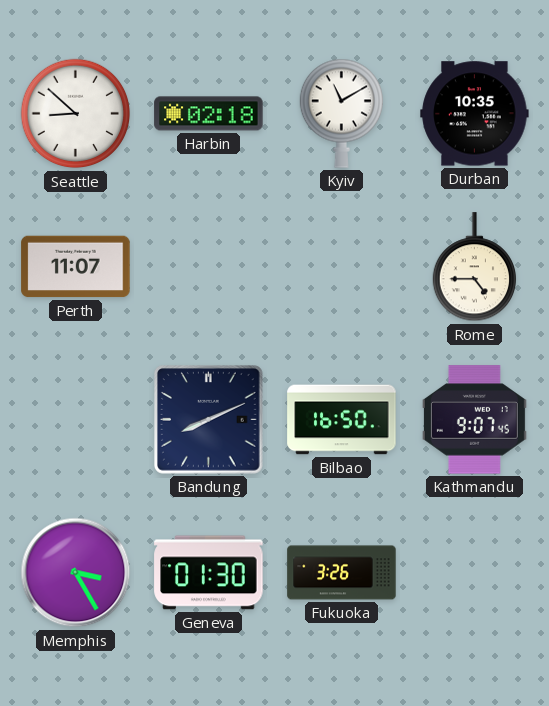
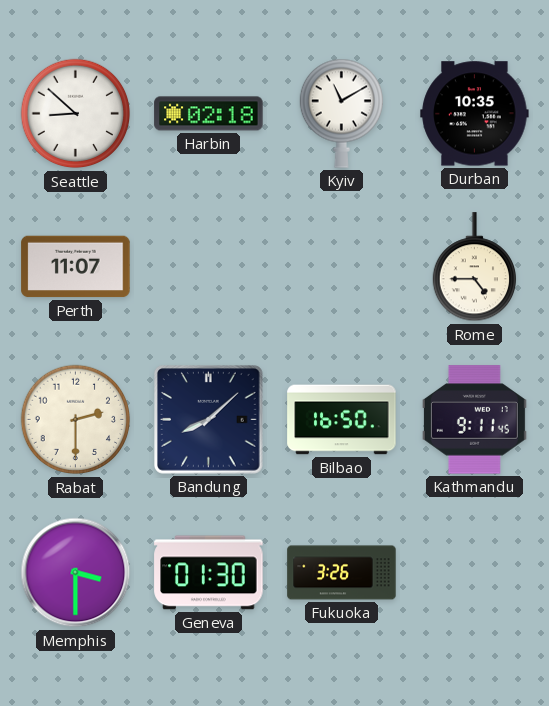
Rabat: none -> 2:30 (76, 420)
Bandung: 8:11 -> 8:08 (209, 420)
Kathmandu: 9:07 -> 9:11 (474, 420)
Memphis: 3:25 -> 3:30 (76, 573)
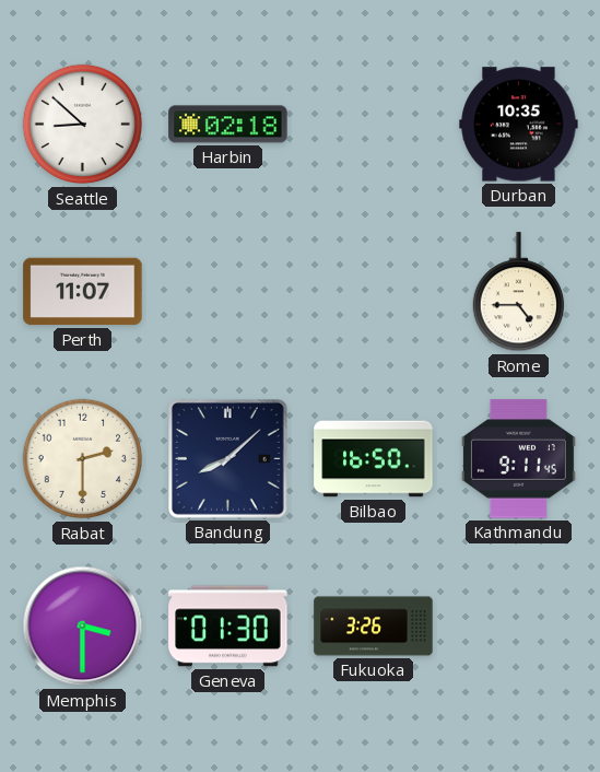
Kyiv: 11:10 -> none (341, 113)
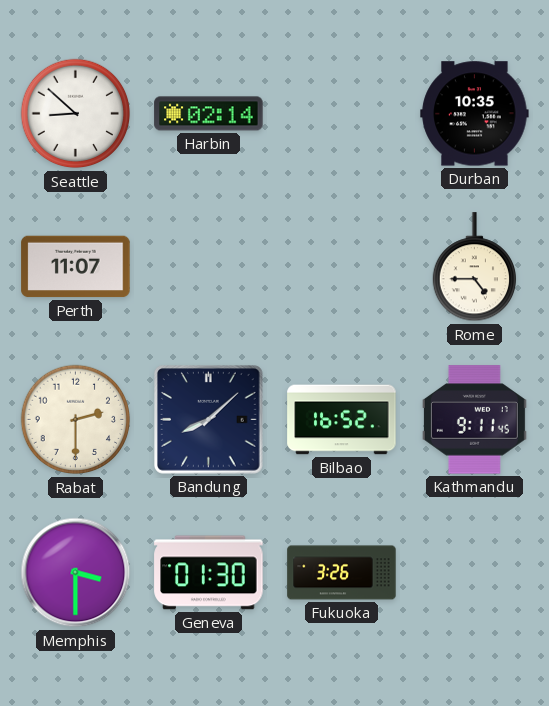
Harbin: 02:18 -> 02:14 (209, 114)
Bilbao: 16:50 -> 16:52 (342, 420)
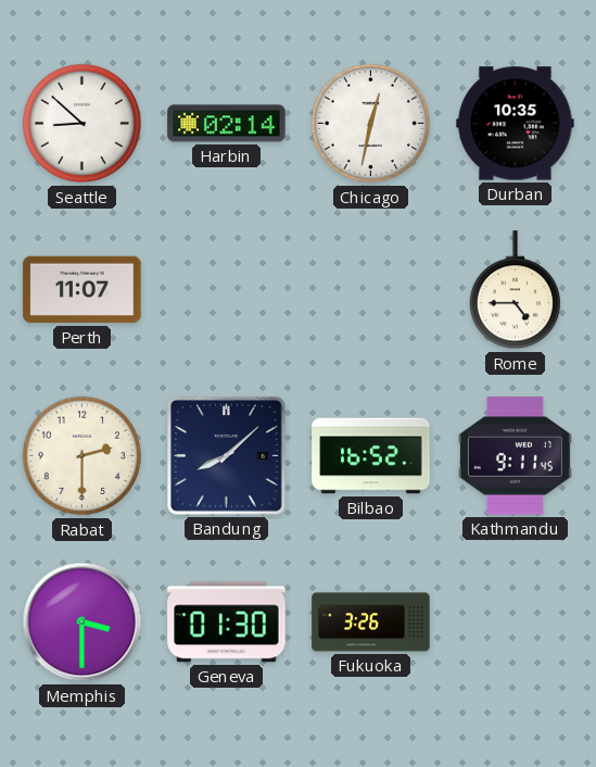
Chicago: none -> 12:32 (371, 124)
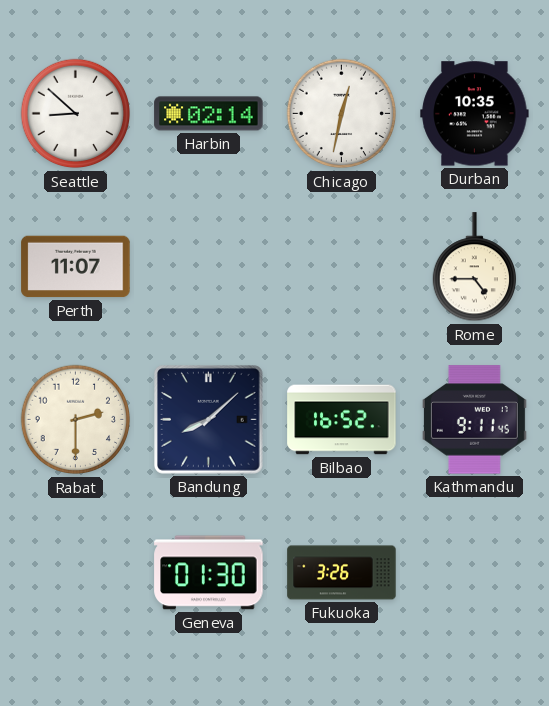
Memphis: 3:30 -> none (83, 623)
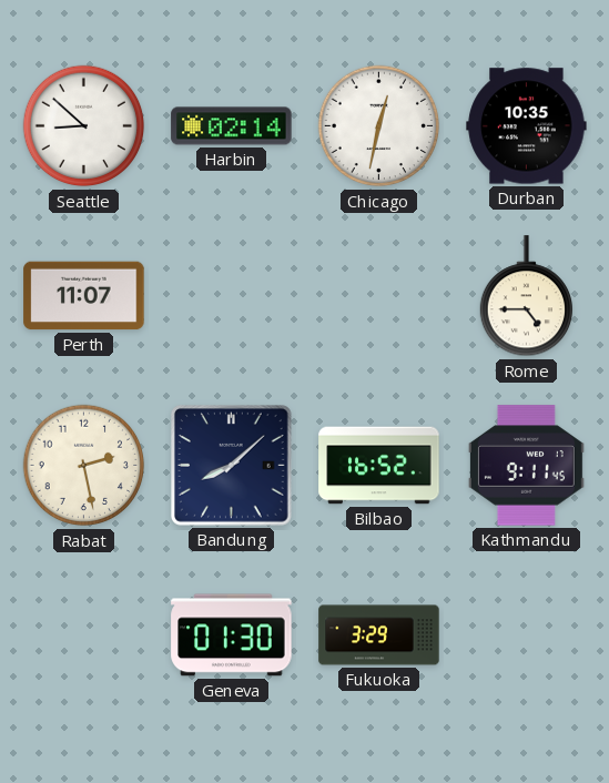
Rabat: 2:30 -> 2:28 (84, 466)
Fukuoka: 3:26 -> 3:29 (379, 635)
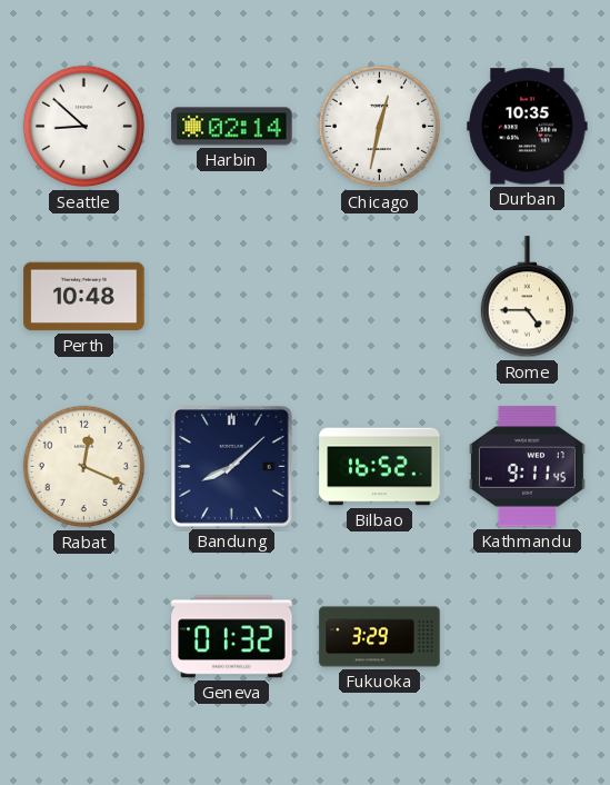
Perth: 11:07 -> 10:48 (84, 297)
Rabat: 2:28 -> 12:19 (84, 467)
Geneva: 01:30 -> 01:32 (232, 637)
